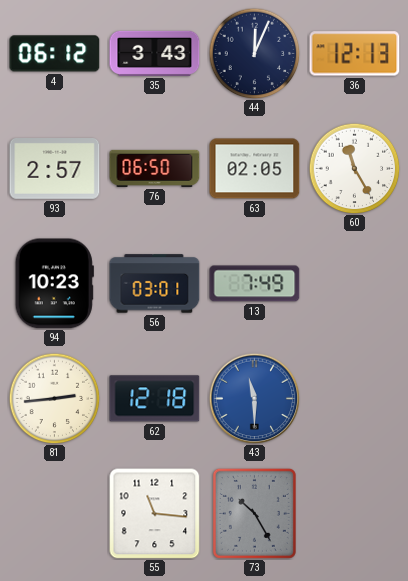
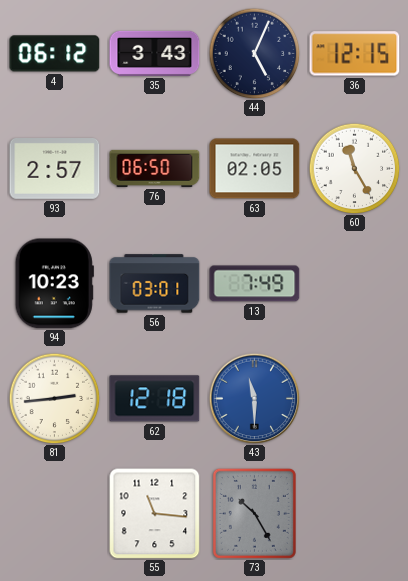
44: 12:04 -> 5:04 (254, 53)
36: 12:13 -> 12:15 (355, 54)
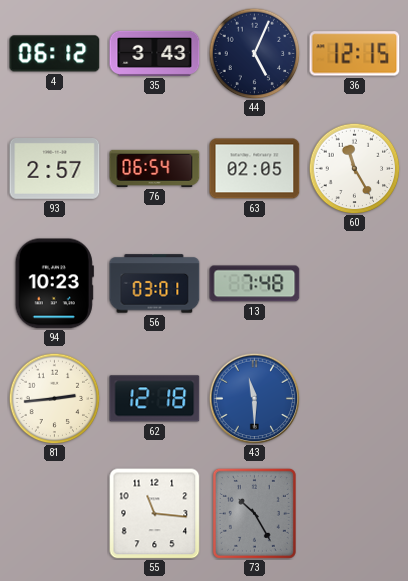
76: 06:50 -> 06:54 (155, 168)
13: 7:49 -> 7:48 (255, 284)
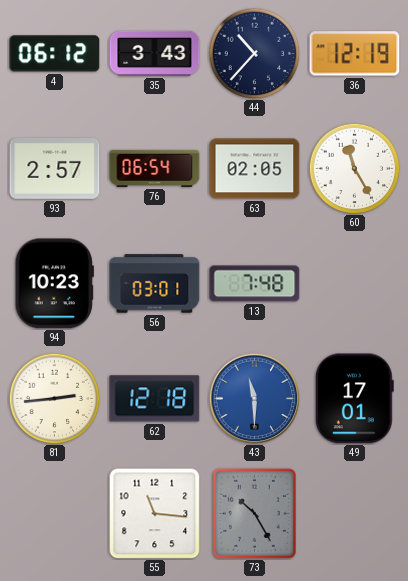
44: 5:04 -> 10:37 (254, 53)
36: 12:15 -> 12:19 (355, 54)
49: none -> 17:01 (354, 399)
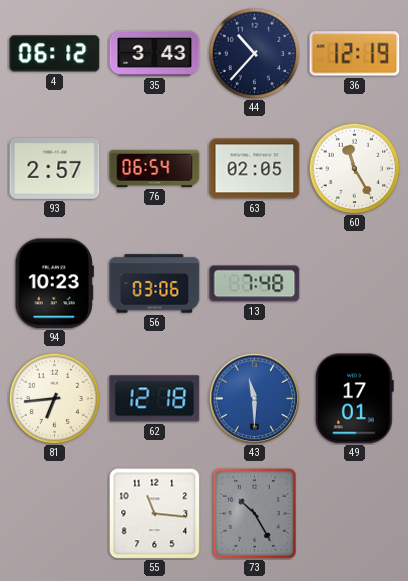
56: 03:01 -> 03:06 (155, 284)
81: 2:44 -> 6:44 (54, 398)
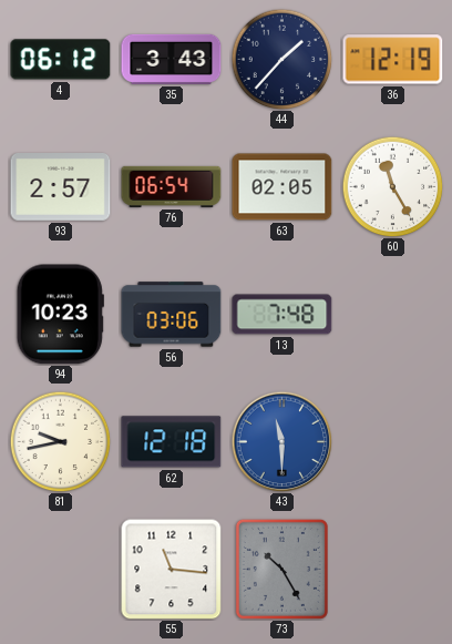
44: 10:37 -> 1:37 (281, 59)
81: 6:44 -> 9:43 (60, 441)
49: 17:01 -> none (354, 399)
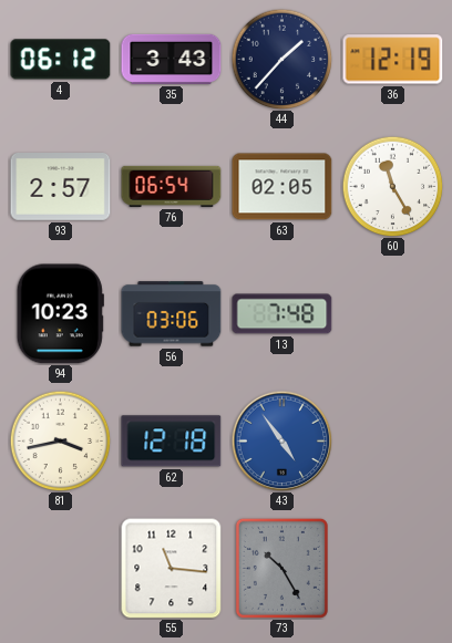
81: 9:43 -> 3:43 (60, 440)
43: 11:30 -> 4:54 (281, 440)
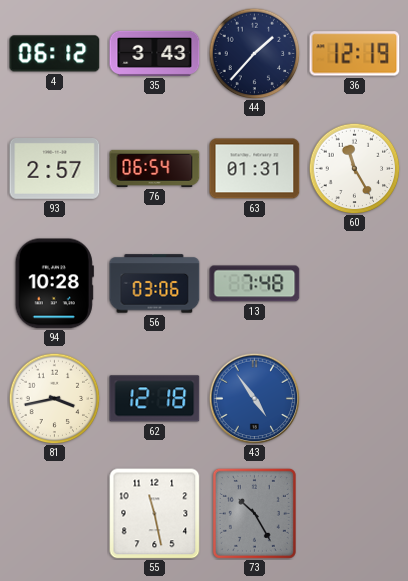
63: 02:05 -> 01:31 (255, 169)
94: 10:23 -> 10:28 (54, 284)
55: 11:16 -> 11:28 (155, 514)
